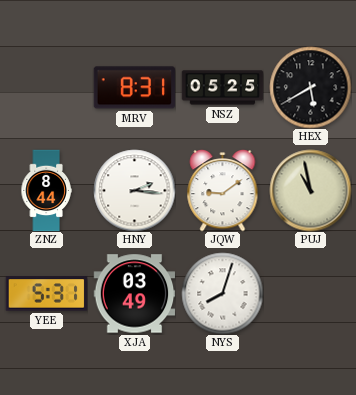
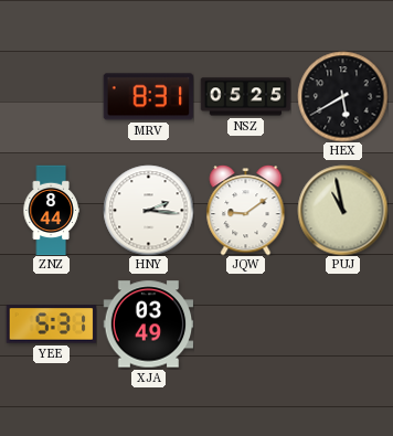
NYS: 8:03 -> none (222, 293)
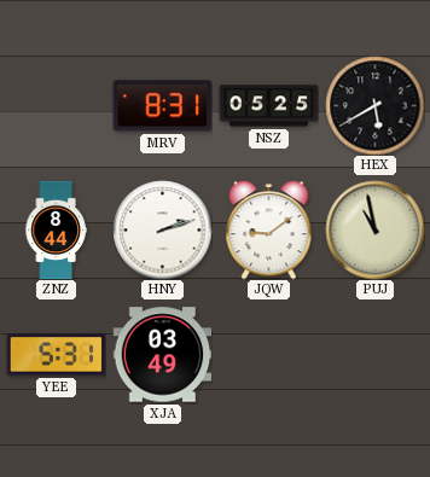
HNY: 2:16 -> 2:12 (162, 229)
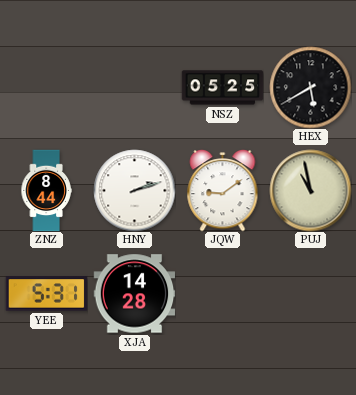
MRV: 8:31 -> none (162, 106)
XJA: 03:49 -> 14:28 (134, 294)
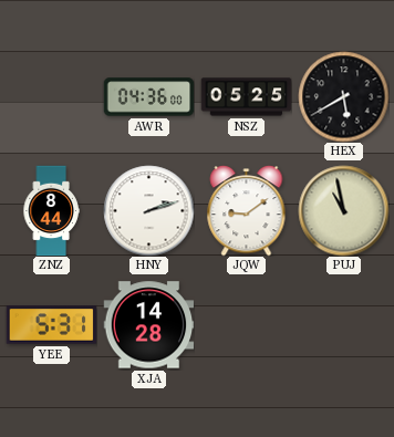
AWR: none -> 04:36 (148, 97)
